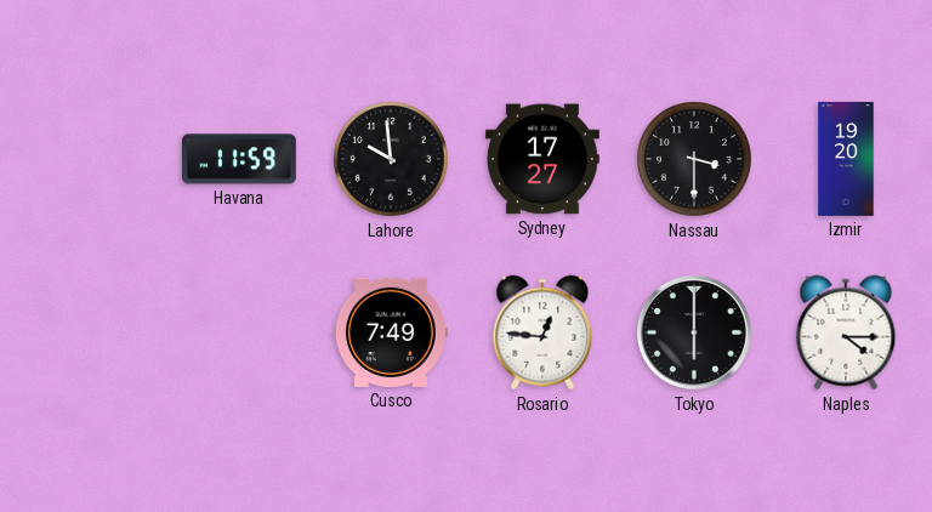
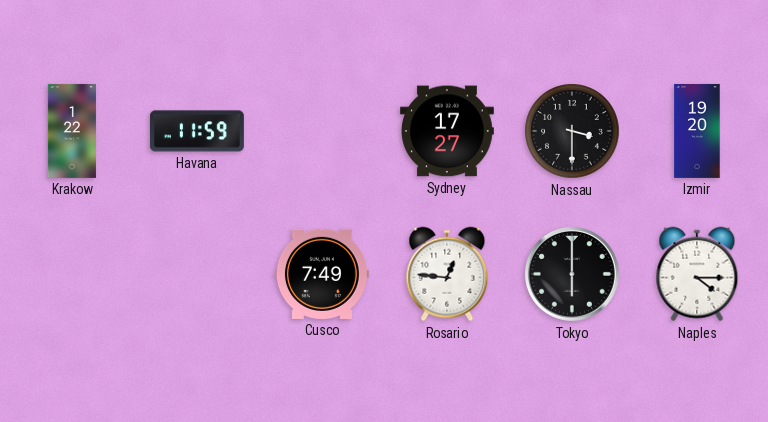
Krakow: none -> 1:22 (72, 131)
Lahore: 9:59 -> none (391, 159)
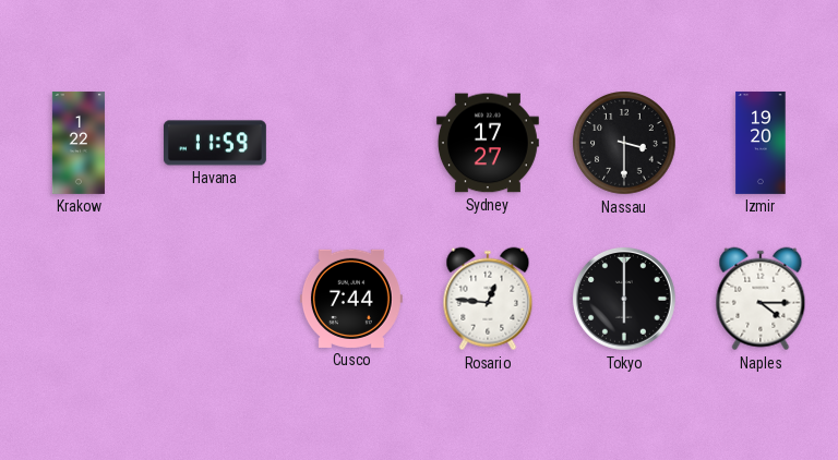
Cusco: 7:49 -> 7:44 (351, 299)
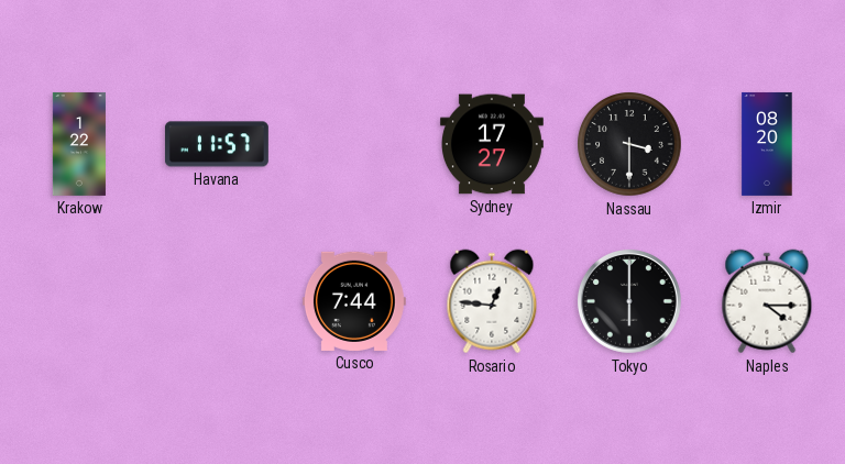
Havana: 11:59 -> 11:57 (217, 144)
Izmir: 19:20 -> 08:20 (767, 144)
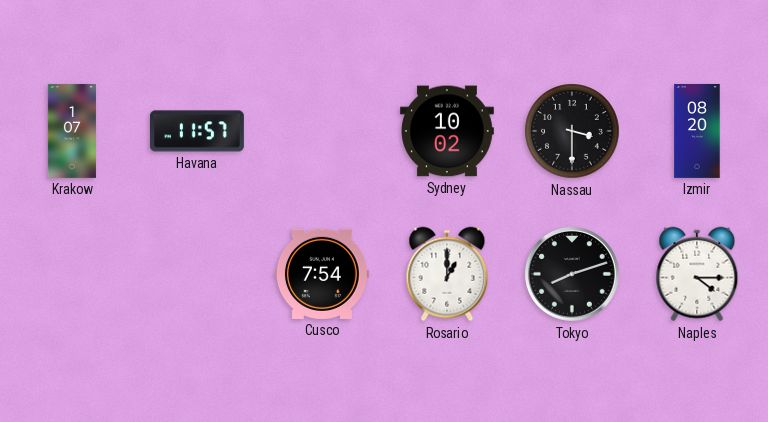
Krakow: 1:22 -> 1:07 (72, 131)
Sydney: 17:27 -> 10:02 (447, 131)
Cusco: 7:44 -> 7:54 (322, 274)
Rosario: 12:46 -> 1:00 (447, 274)
Tokyo: 6:00 -> 8:12 (572, 274)
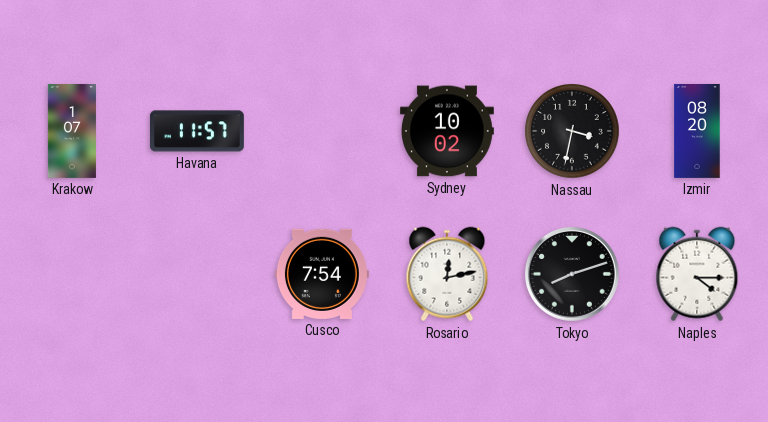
Nassau: 3:30 -> 3:32 (572, 131)
Rosario: 1:00 -> 12:13 (447, 274)
